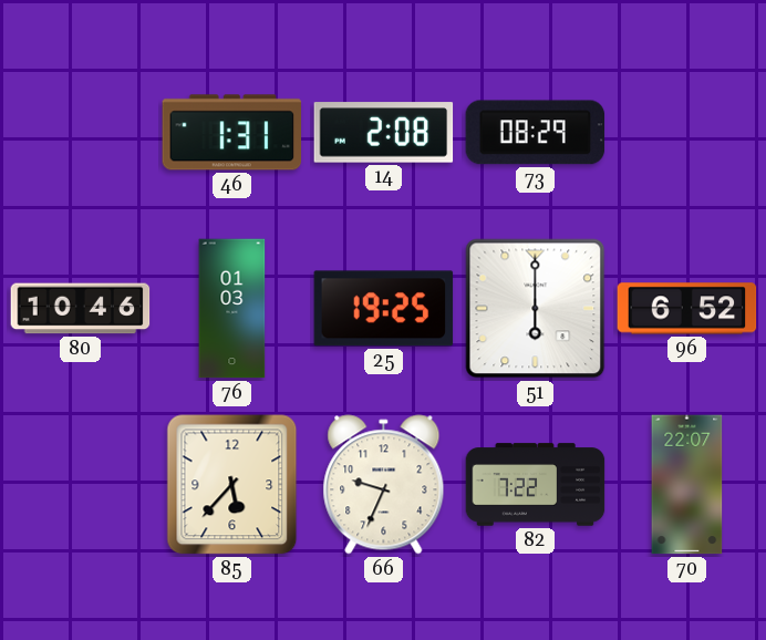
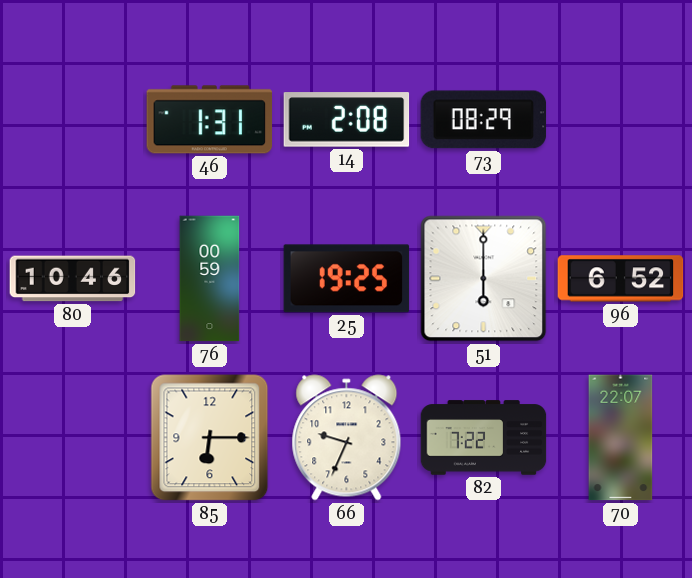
76: 01:03 -> 00:59 (210, 279)
85: 5:37 -> 6:15 (210, 438)
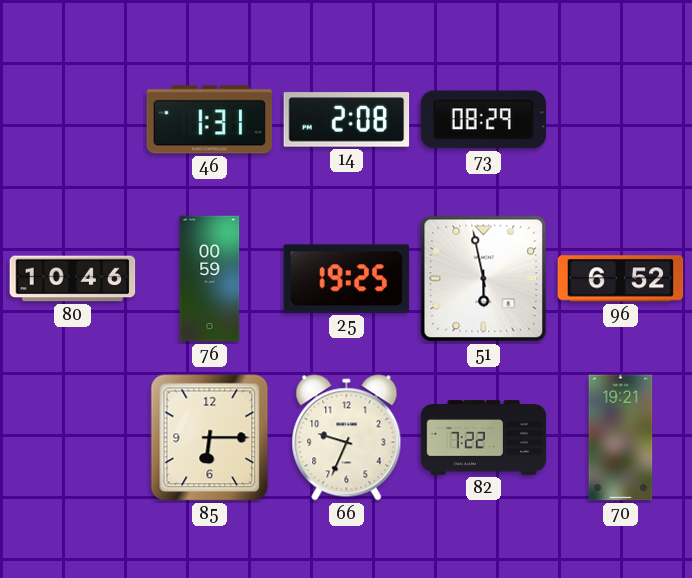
51: 6:00 -> 5:58 (484, 279)
70: 22:07 -> 19:21 (621, 438)
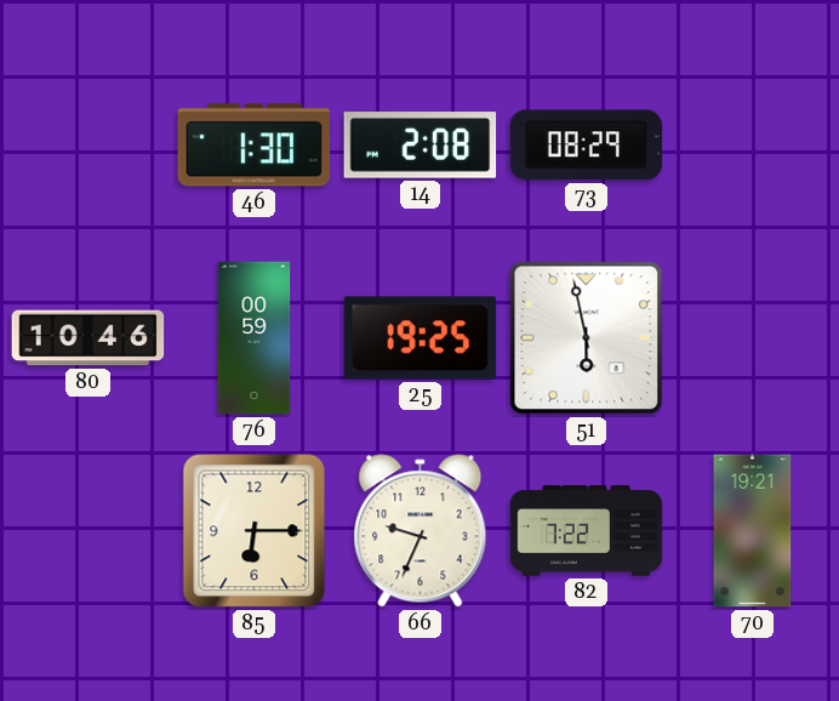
46: 1:31 -> 1:30 (255, 146)
96: 6:52 -> none (621, 279)
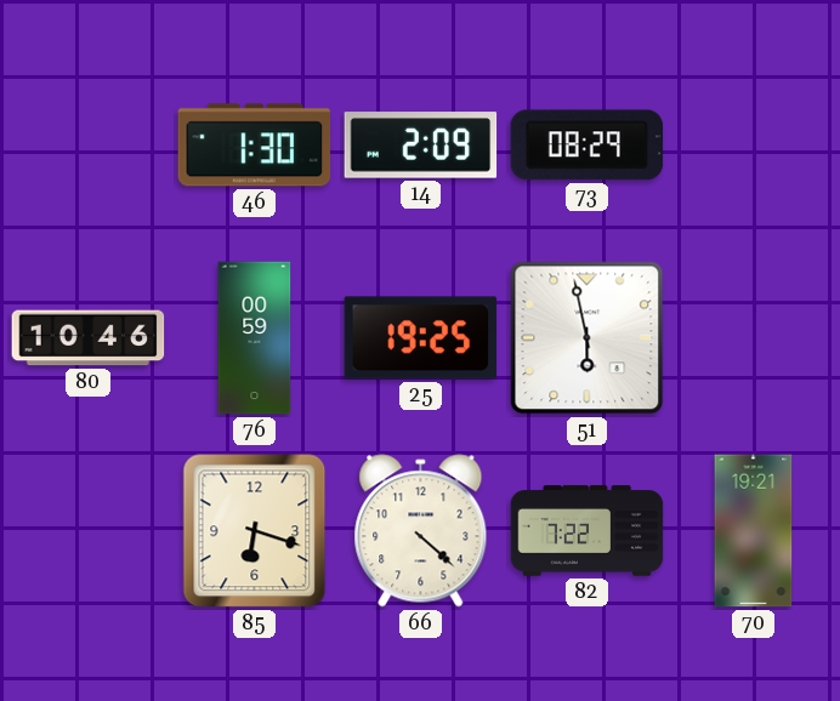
14: 2:08 -> 2:09 (421, 146)
85: 6:15 -> 6:18 (255, 531)
66: 9:34 -> 4:22 (421, 531)
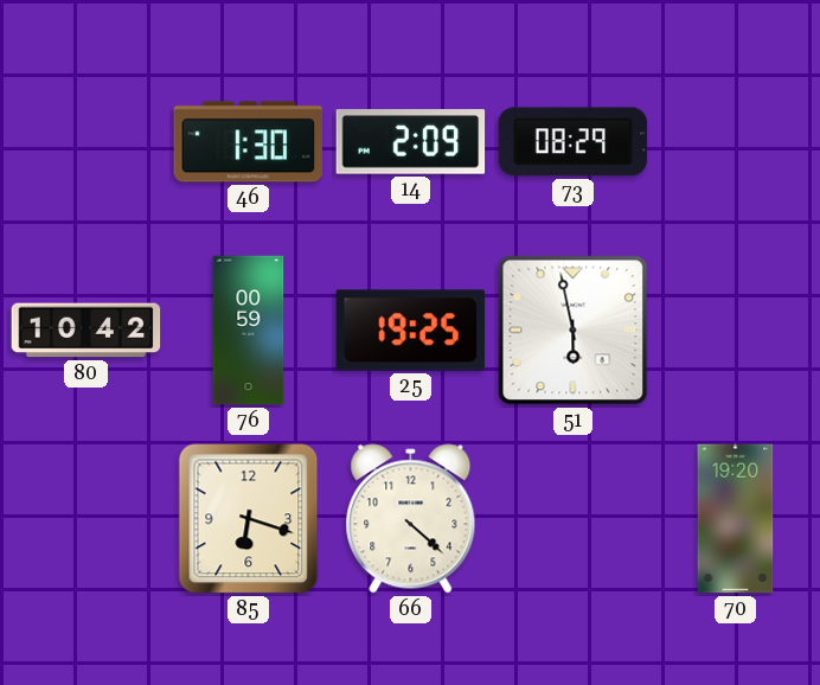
80: 10:46 -> 10:42 (87, 331)
82: 7:22 -> none (588, 531)
70: 19:21 -> 19:20 (736, 519)
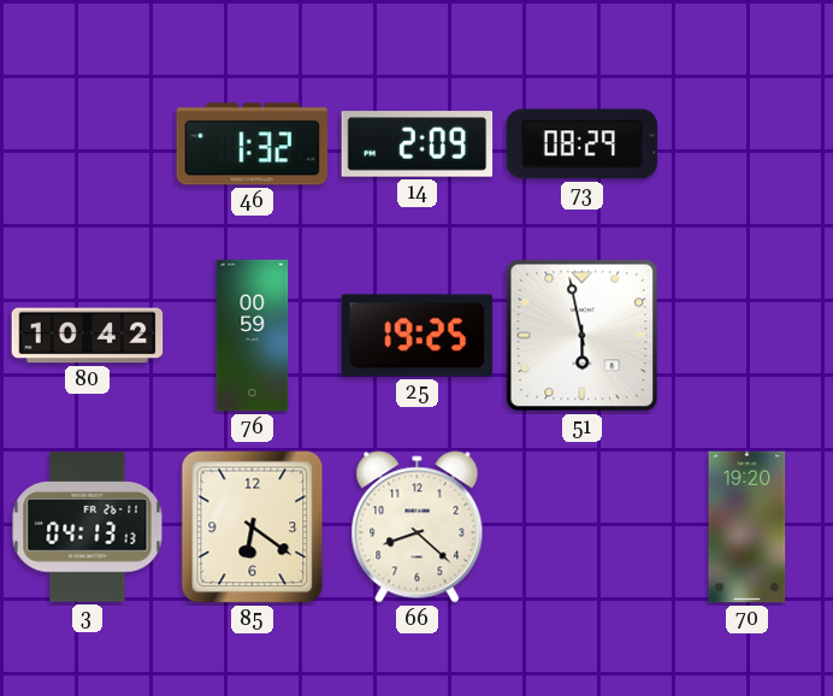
46: 1:30 -> 1:32 (253, 144)
3: none -> 04:13 (88, 527)
85: 6:18 -> 6:21 (253, 527)
66: 4:22 -> 8:22 (418, 527)
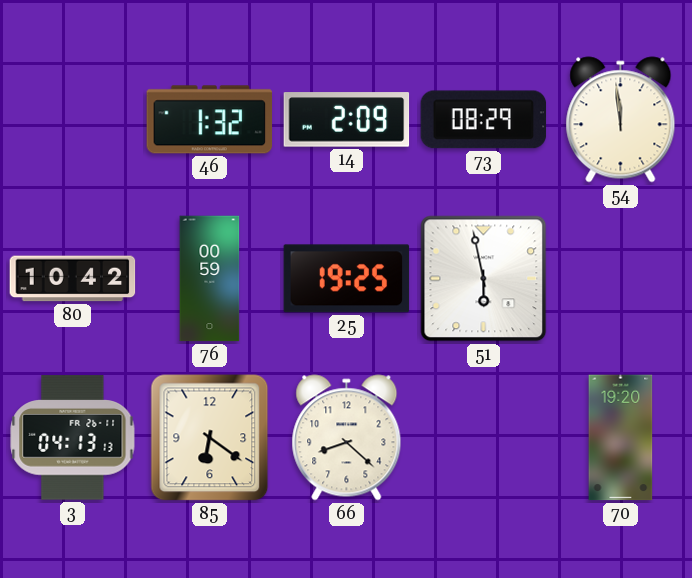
54: none -> 11:59 (621, 120)
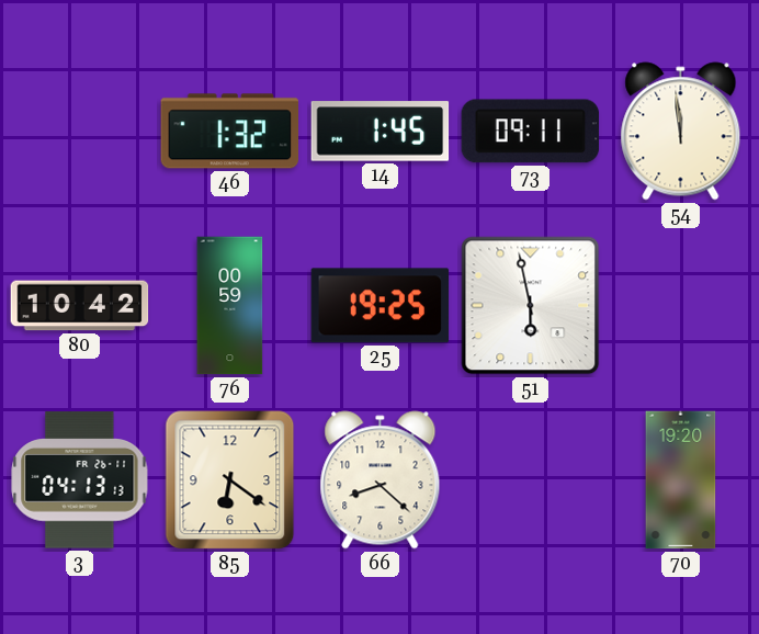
14: 2:09 -> 1:45 (381, 132)
73: 08:29 -> 09:11 (531, 132)
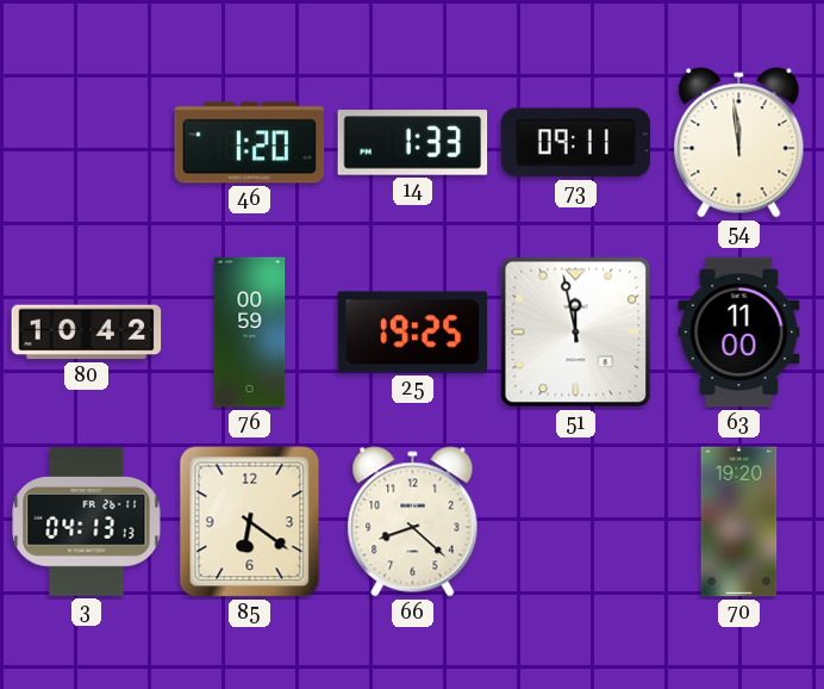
46: 1:32 -> 1:20 (250, 143)
14: 1:45 -> 1:33 (413, 143)
51: 5:58 -> 11:58 (576, 333)
63: none -> 11:00 (739, 333)
